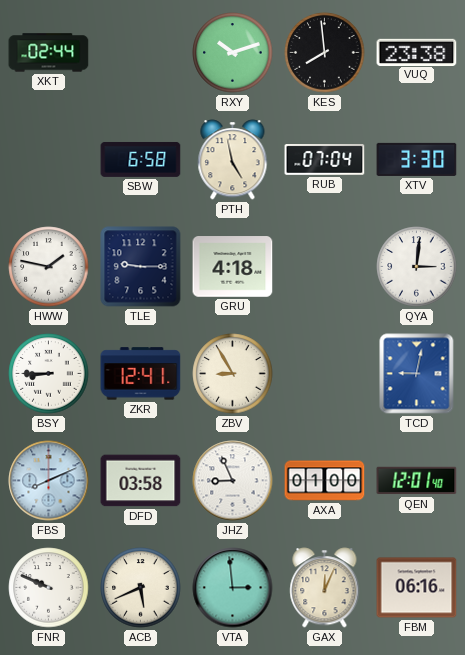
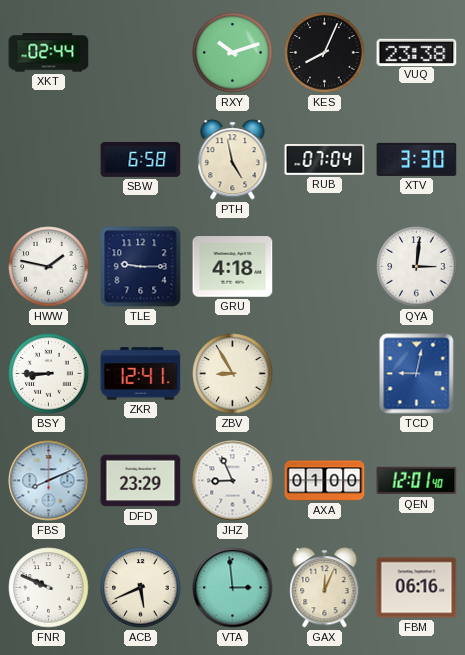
KES: 7:59 -> 8:04 (325, 53)
DFD: 03:58 -> 23:29 (141, 481)
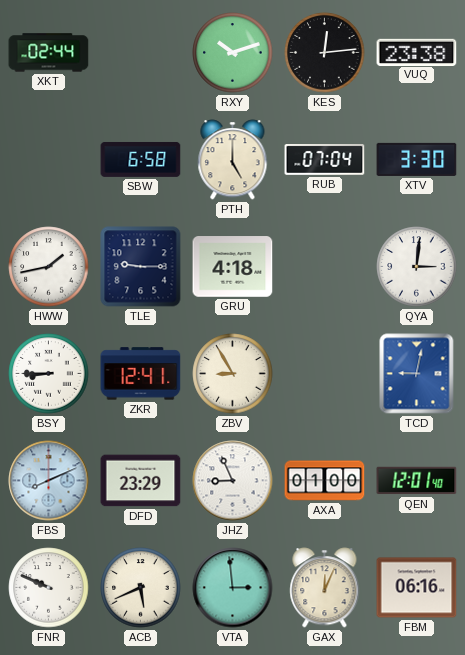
KES: 8:04 -> 12:14 (325, 53)
PTH: 4:58 -> 5:00 (233, 160)
HWW: 1:47 -> 1:43 (49, 267)
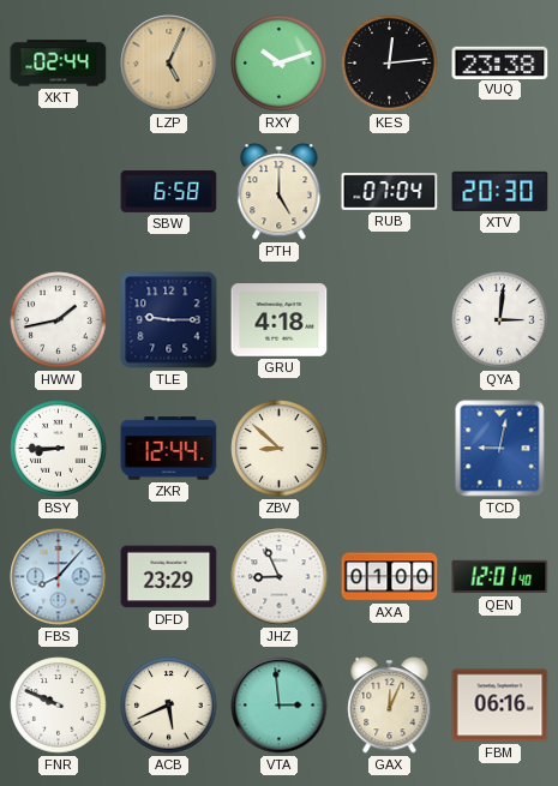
LZP: none -> 5:04 (169, 64)
XTV: 3:30 -> 20:30 (500, 191)
ZKR: 12:41 -> 12:44 (169, 449)
ZBV: 8:55 -> 8:52 (280, 449)
FBS: 8:11 -> 8:07 (59, 577)
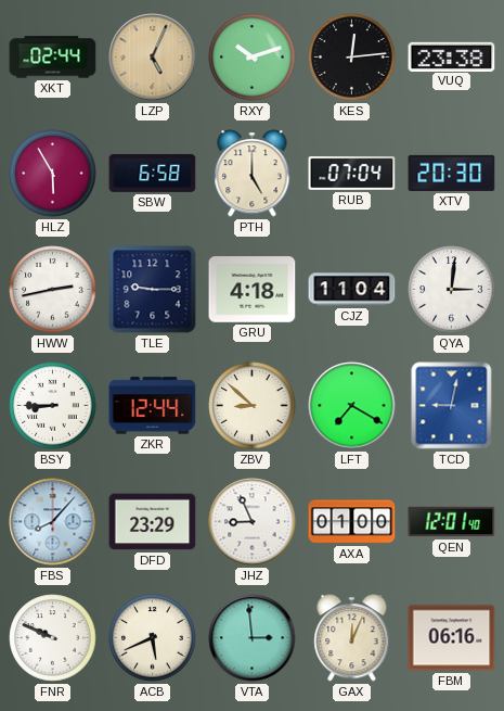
HLZ: none -> 5:55 (53, 174)
HWW: 1:43 -> 2:43 (53, 290)
CJZ: none -> 11:04 (352, 290)
LFT: none -> 7:20 (352, 406)
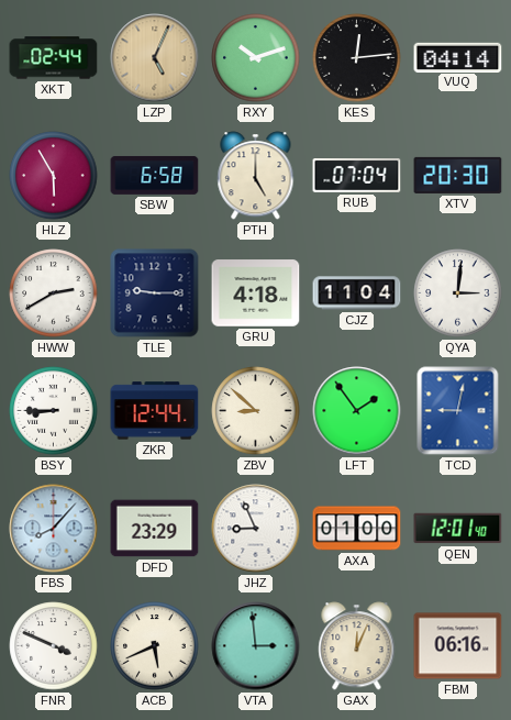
VUQ: 23:38 -> 04:14 (458, 57)
HWW: 2:43 -> 2:40 (54, 293)
LFT: 7:20 -> 1:54 (357, 411)
FNR: 9:49 -> 3:49 (54, 646)
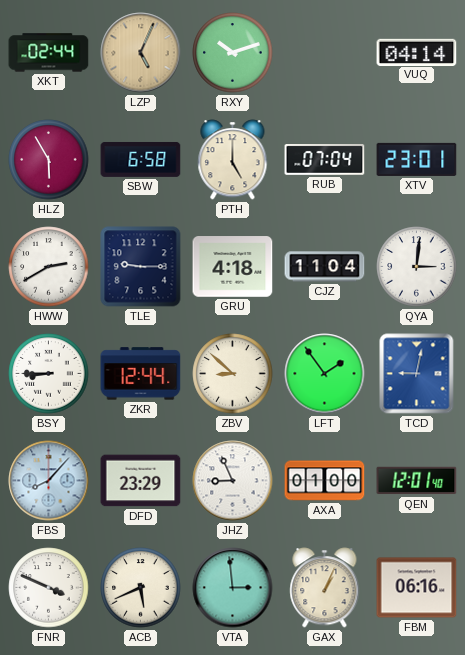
KES: 12:14 -> none (357, 58)
XTV: 20:30 -> 23:01 (417, 159)
GAX: 12:04 -> 1:04 (325, 588)
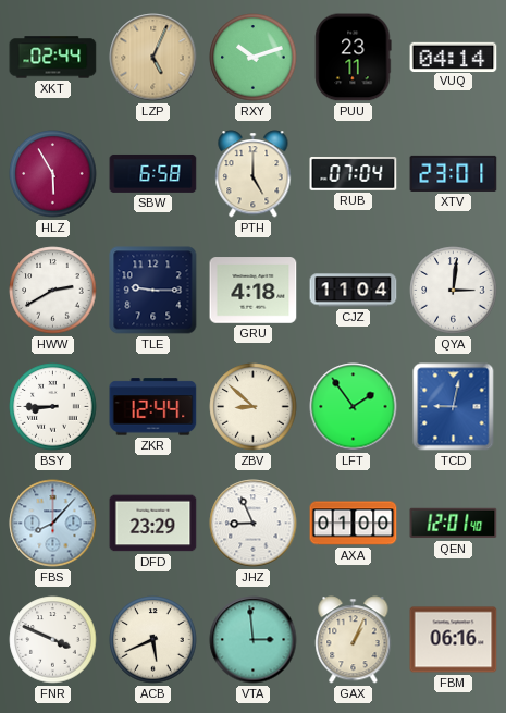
PUU: none -> 23:11 (354, 58)
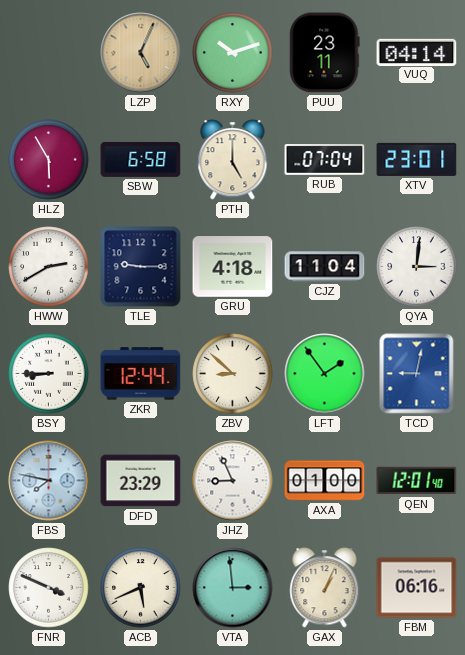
XKT: 02:44 -> none (53, 58)
FBS: 8:07 -> 7:47 (49, 481)
